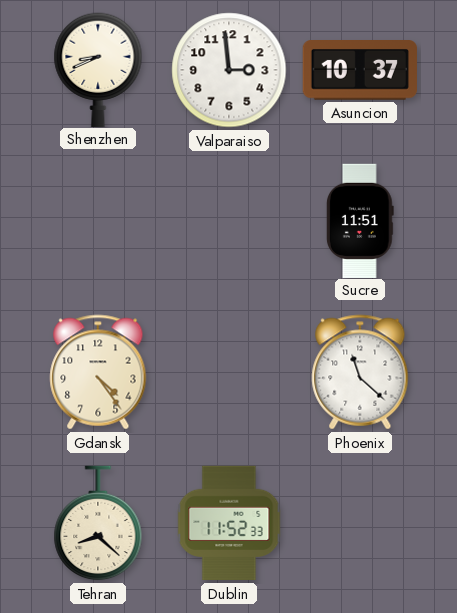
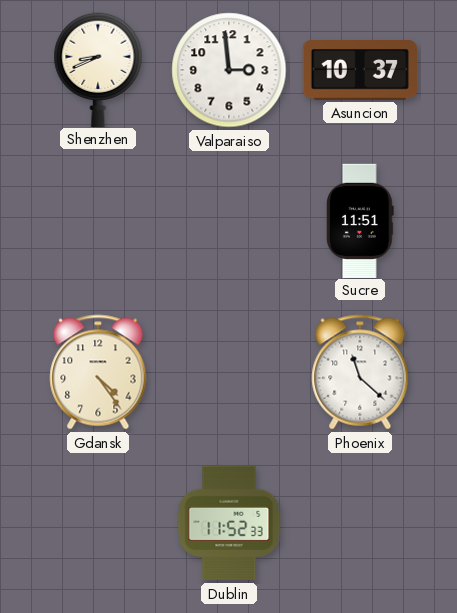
Tehran: 8:22 -> none (98, 523)
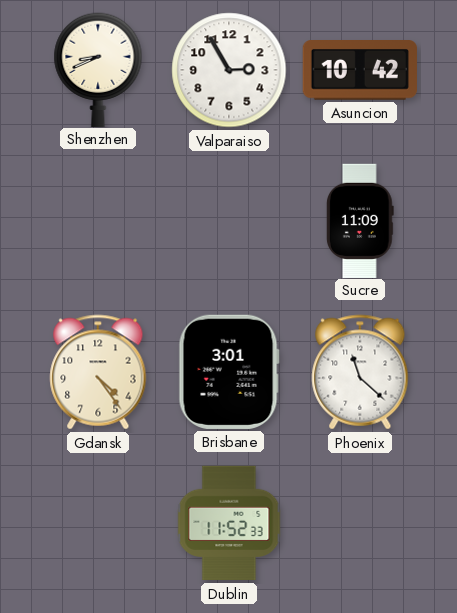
Valparaiso: 2:59 -> 2:55 (229, 70)
Asuncion: 10:37 -> 10:42 (360, 71)
Sucre: 11:51 -> 11:09 (360, 220)
Brisbane: none -> 3:01 (229, 372)
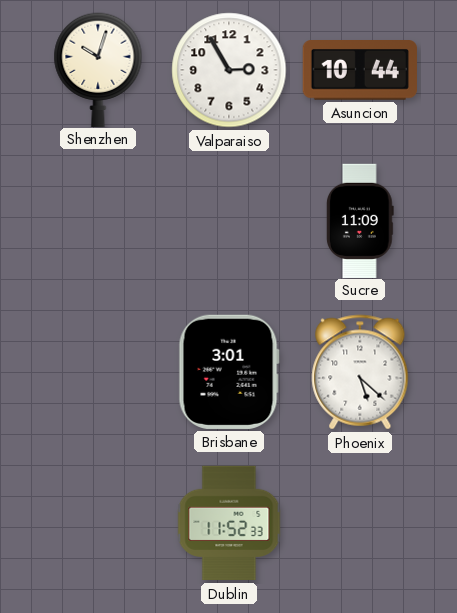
Shenzhen: 8:41 -> 10:03 (98, 69)
Asuncion: 10:42 -> 10:44 (360, 71)
Gdansk: 4:24 -> none (98, 372)
Phoenix: 11:22 -> 5:22 (360, 372)
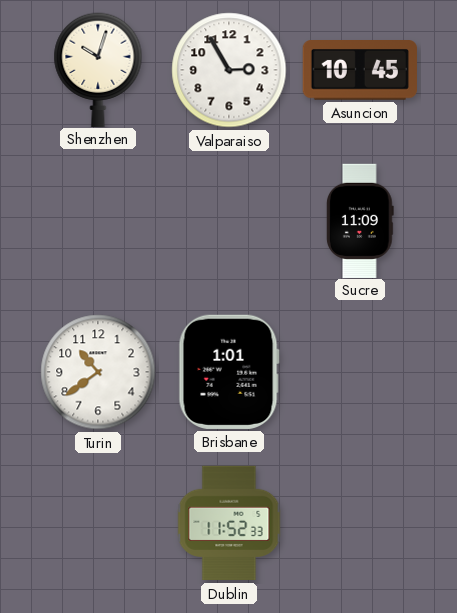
Asuncion: 10:44 -> 10:45 (360, 71)
Turin: none -> 10:39 (98, 372)
Brisbane: 3:01 -> 1:01 (229, 372)
Phoenix: 5:22 -> none (360, 372)
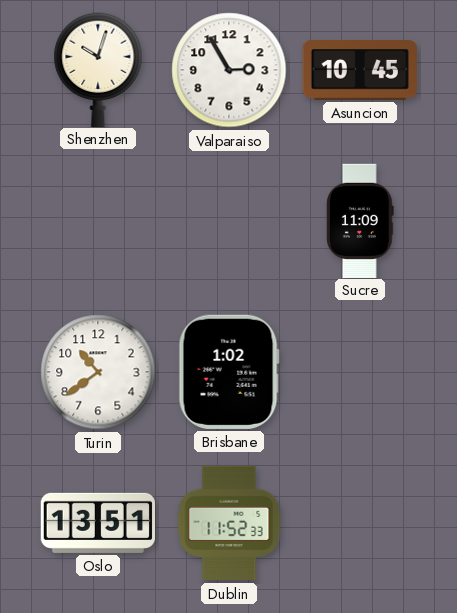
Brisbane: 1:01 -> 1:02 (229, 372)
Oslo: none -> 13:51 (97, 523)
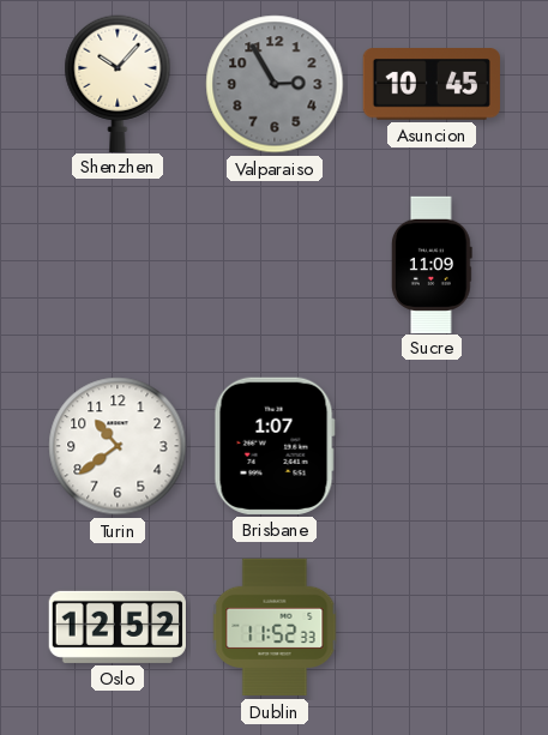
Shenzhen: 10:03 -> 10:07 (118, 83)
Valparaiso dial: white -> grey (275, 84)
Brisbane: 1:02 -> 1:07 (275, 446)
Oslo: 13:51 -> 12:52 (116, 627)
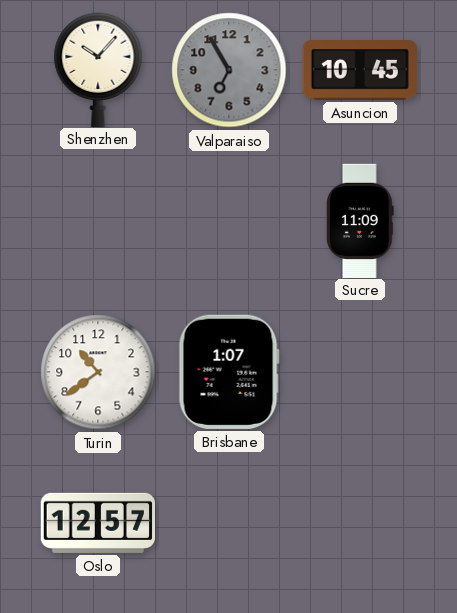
Valparaiso: 2:55 -> 6:55 (229, 70)
Oslo: 12:52 -> 12:57 (97, 523)
Dublin: 11:52 -> none (275, 627)
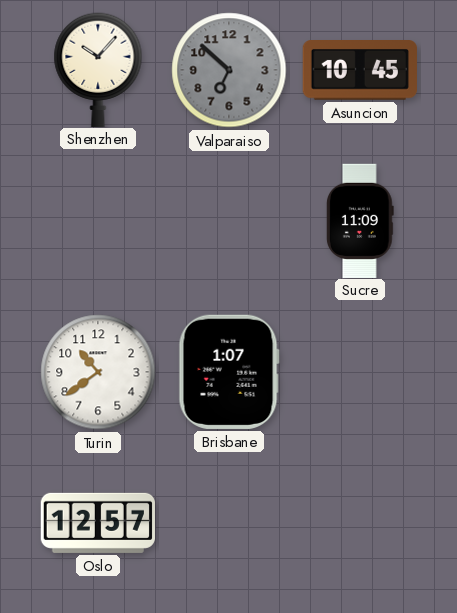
Valparaiso: 6:55 -> 6:52 (229, 70)
